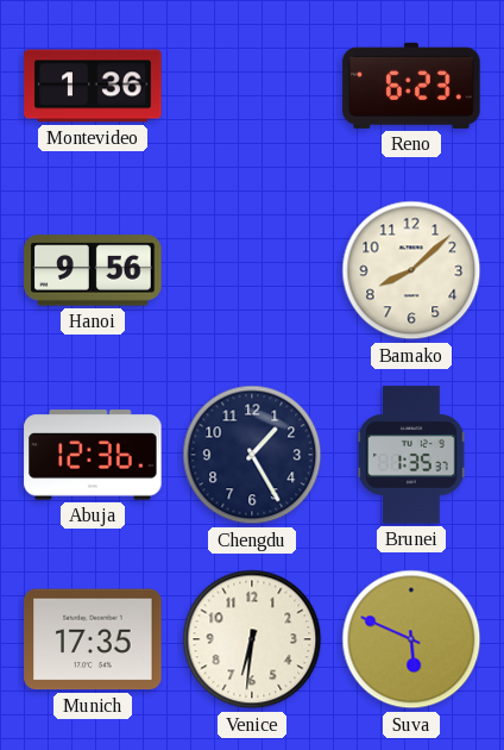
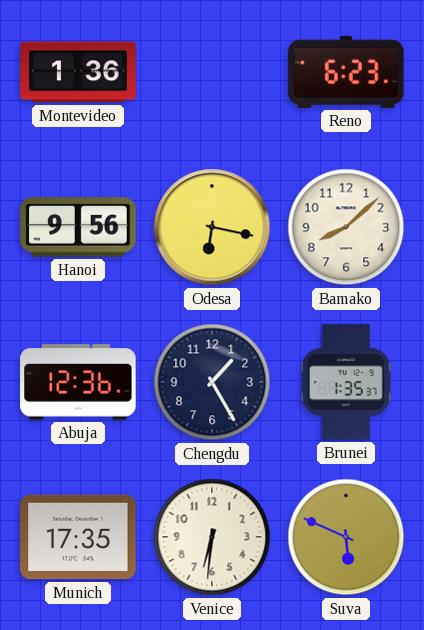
Odesa: none -> 6:17 (212, 227)
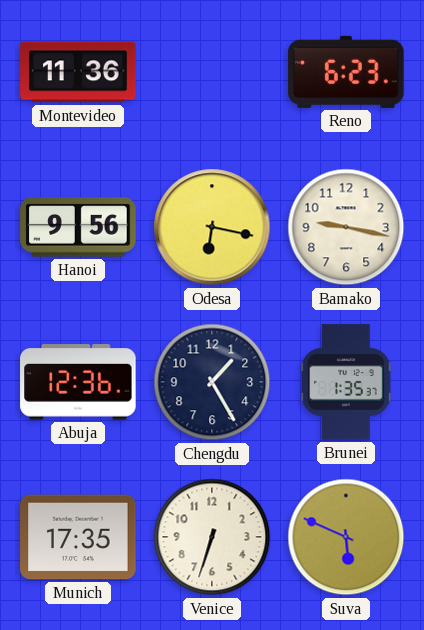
Montevideo: 1:36 -> 11:36 (78, 72)
Bamako: 8:08 -> 9:17 (346, 227)
Venice: 6:31 -> 6:33 (212, 537)
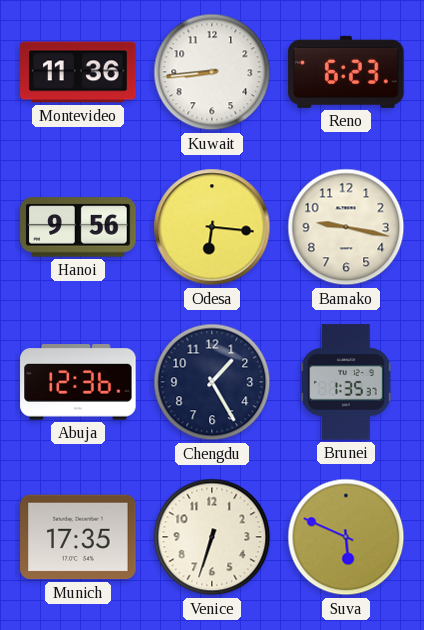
Kuwait: none -> 8:44 (212, 72)
Odesa: 6:17 -> 6:16 (212, 227)
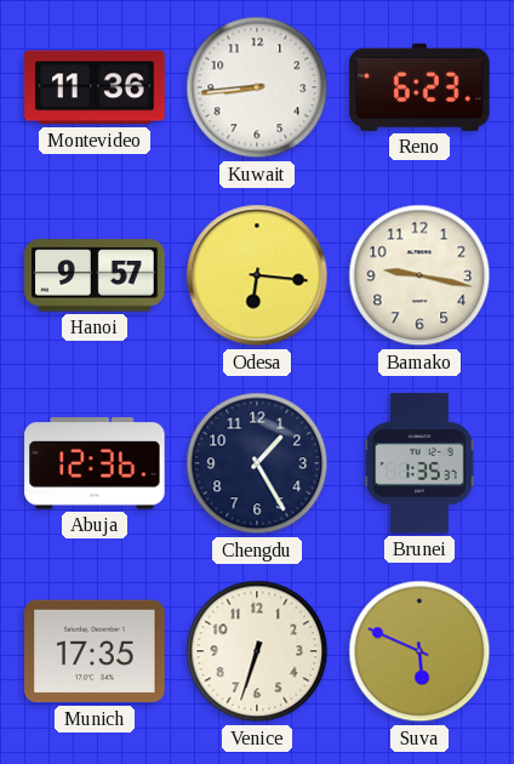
Hanoi: 9:56 -> 9:57 (95, 275)
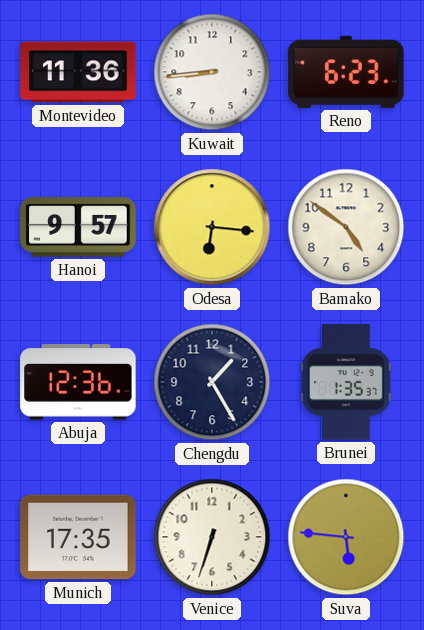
Bamako: 9:17 -> 4:51 (346, 227)
Suva: 5:49 -> 5:46 (346, 537)
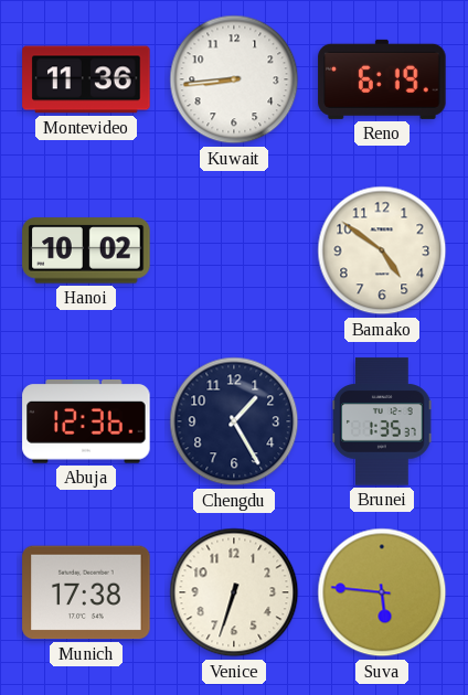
Reno: 6:23 -> 6:19 (382, 79)
Hanoi: 9:57 -> 10:02 (86, 250)
Odesa: 6:16 -> none (212, 227)
Munich: 17:35 -> 17:38 (86, 592)
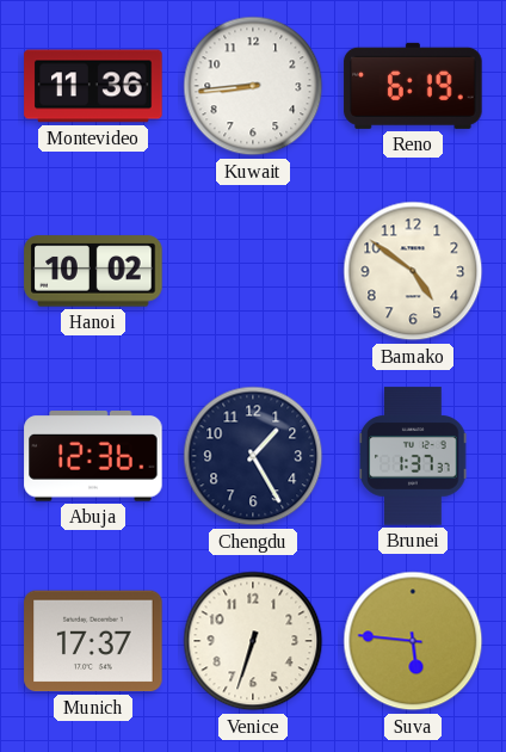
Brunei: 1:35 -> 1:37 (413, 456)
Munich: 17:38 -> 17:37 (93, 641)
